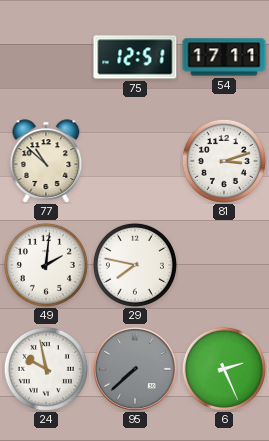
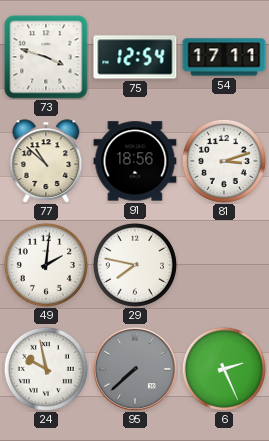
73: none -> 3:48 (46, 57)
75: 12:51 -> 12:54 (135, 57)
91: none -> 18:56 (135, 161)
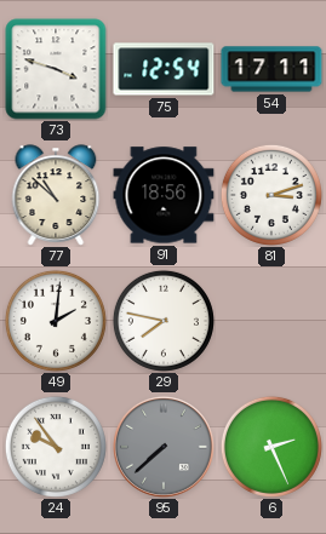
24: 9:58 -> 9:54 (56, 447)
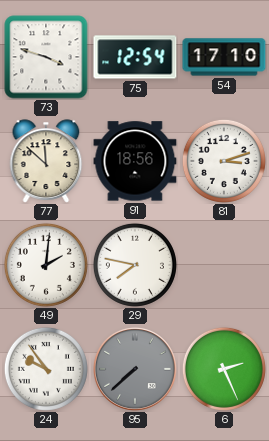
54: 17:11 -> 17:10 (224, 57)
77: 10:52 -> 11:52 (46, 161)
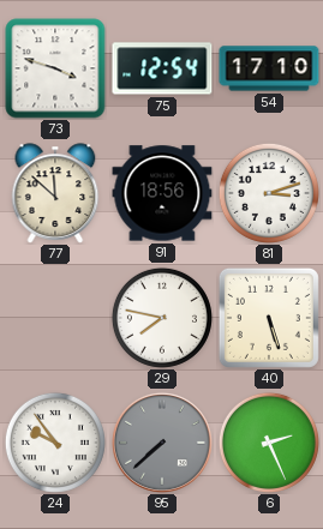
49: 2:01 -> none (46, 265)
40: none -> 5:27 (269, 318)
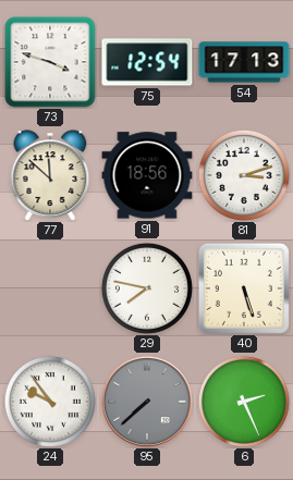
54: 17:10 -> 17:13 (244, 62)
